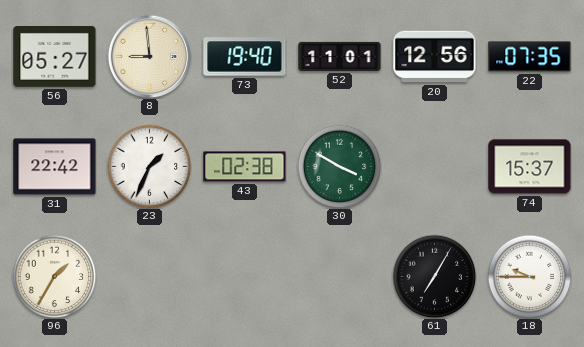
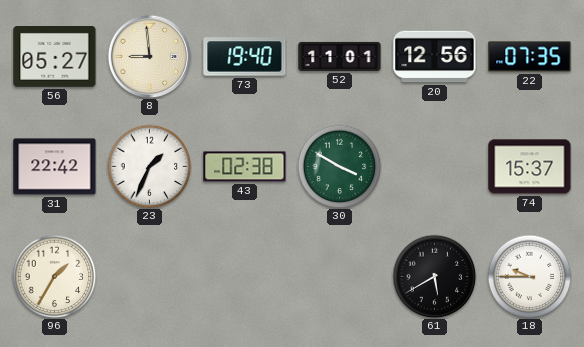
61: 7:05 -> 5:40 (434, 276)
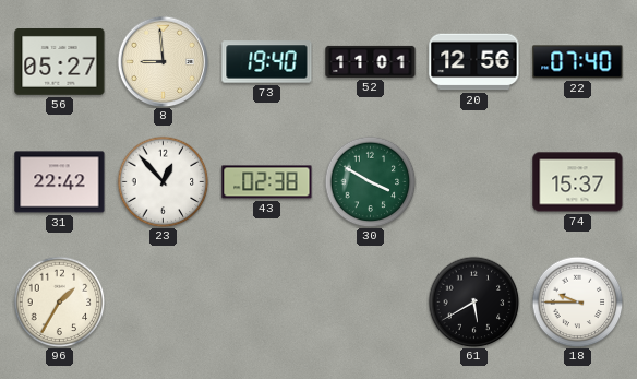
22: 07:35 -> 07:40 (578, 62)
23: 1:34 -> 12:53 (163, 181)
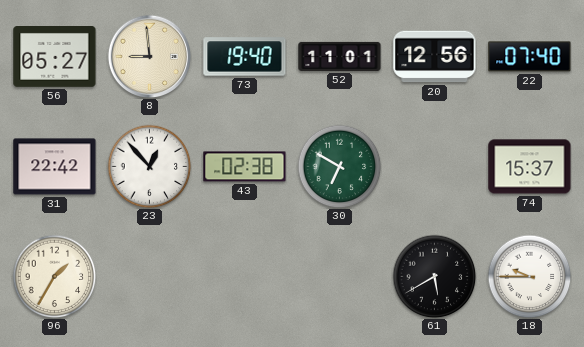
30: 3:50 -> 6:50 (339, 166)
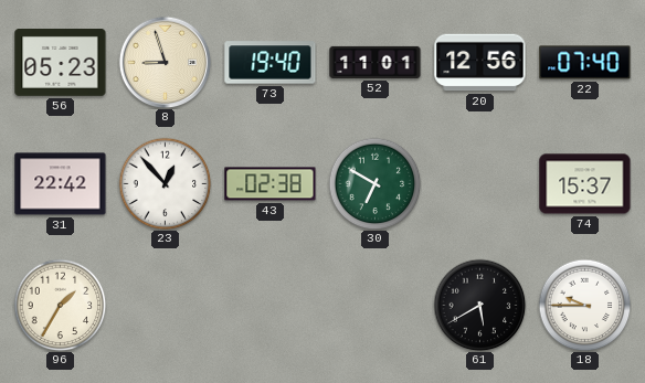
56: 05:27 -> 05:23 (61, 63)
8: 8:59 -> 8:57 (165, 62)
